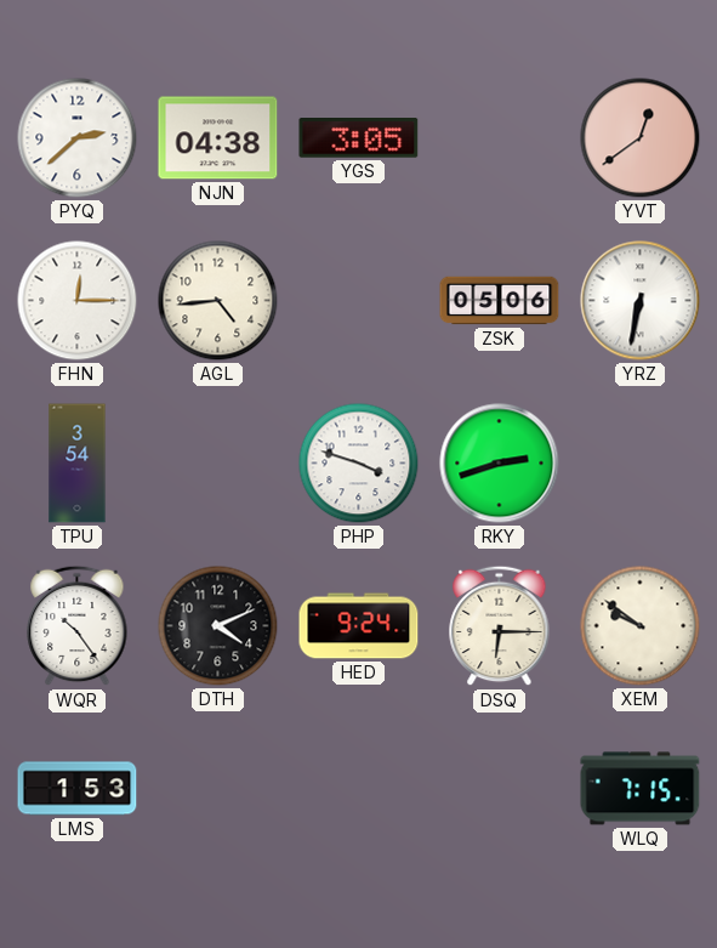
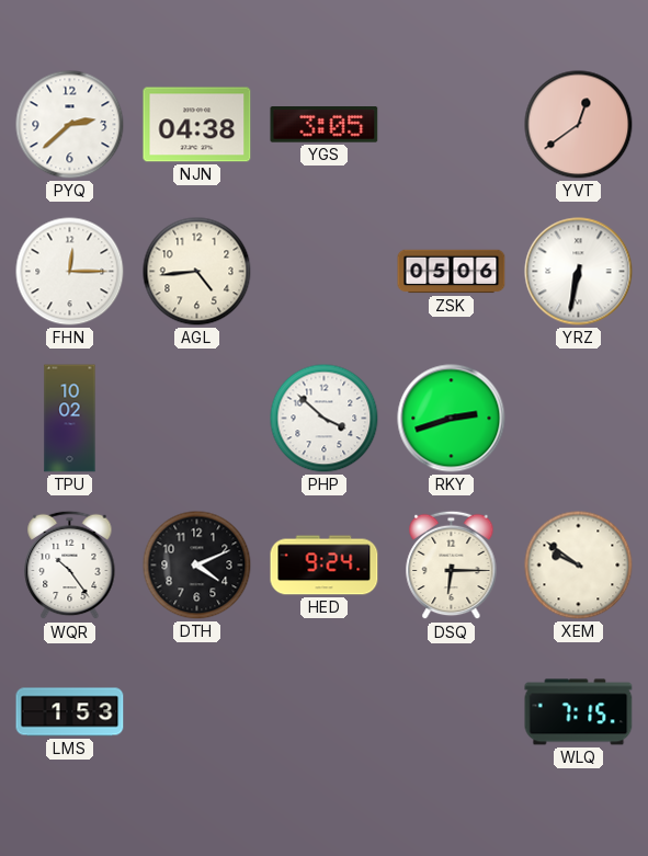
TPU: 3:54 -> 10:02 (70, 419)
PHP: 3:48 -> 3:52 (325, 419)
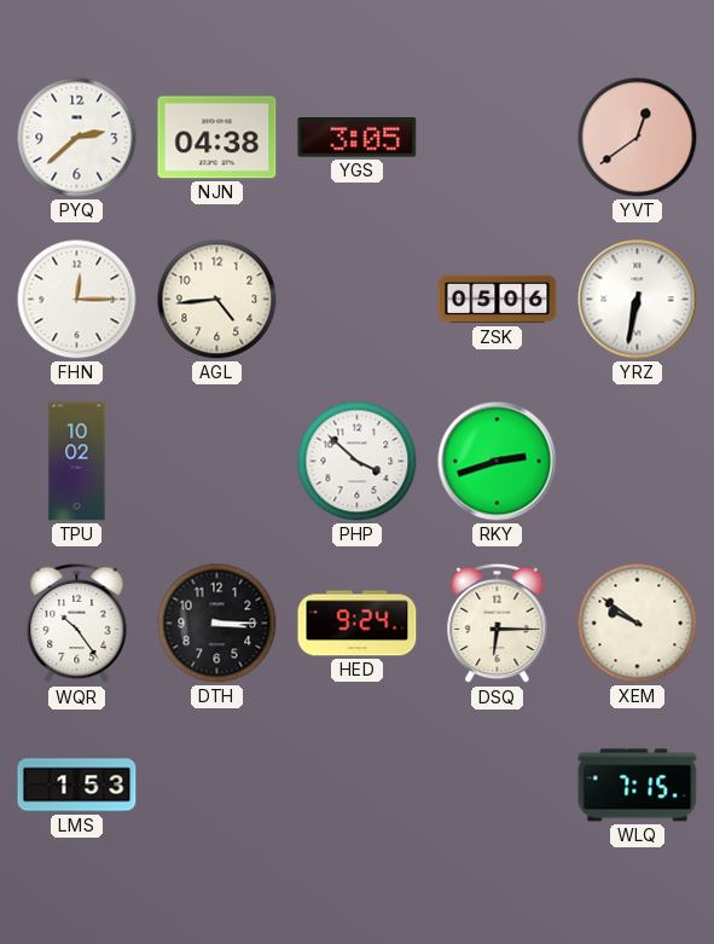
DTH: 4:11 -> 3:15 (217, 624)
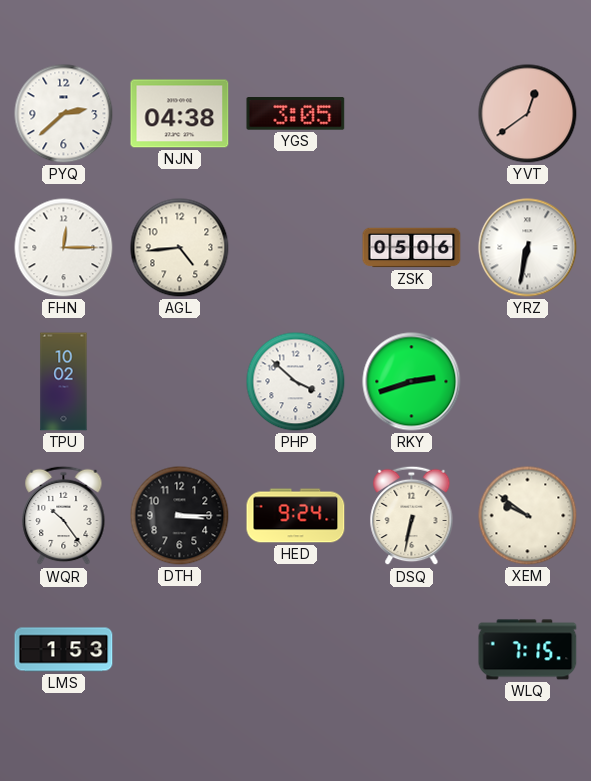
DSQ: 6:15 -> 6:32 (412, 516)
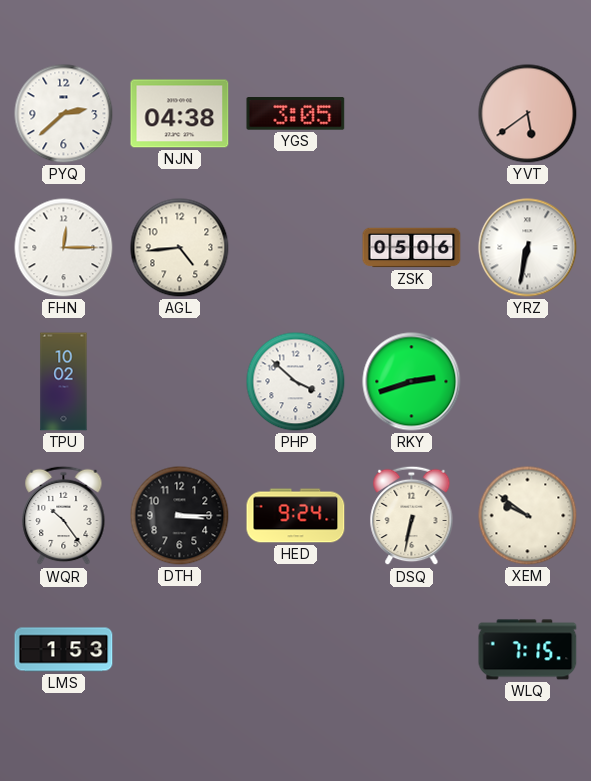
YVT: 12:39 -> 5:39 (528, 114)
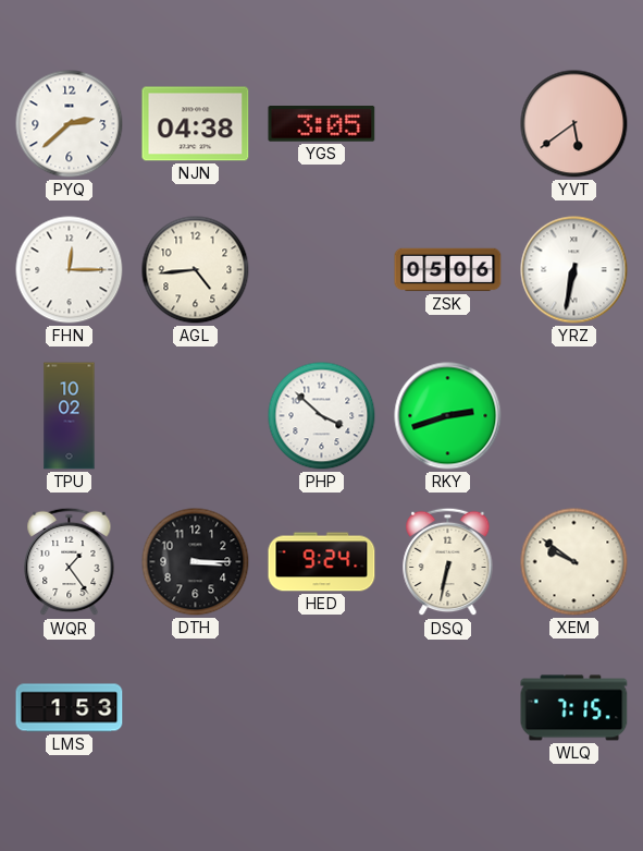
WQR: 10:24 -> 1:24 (70, 562)
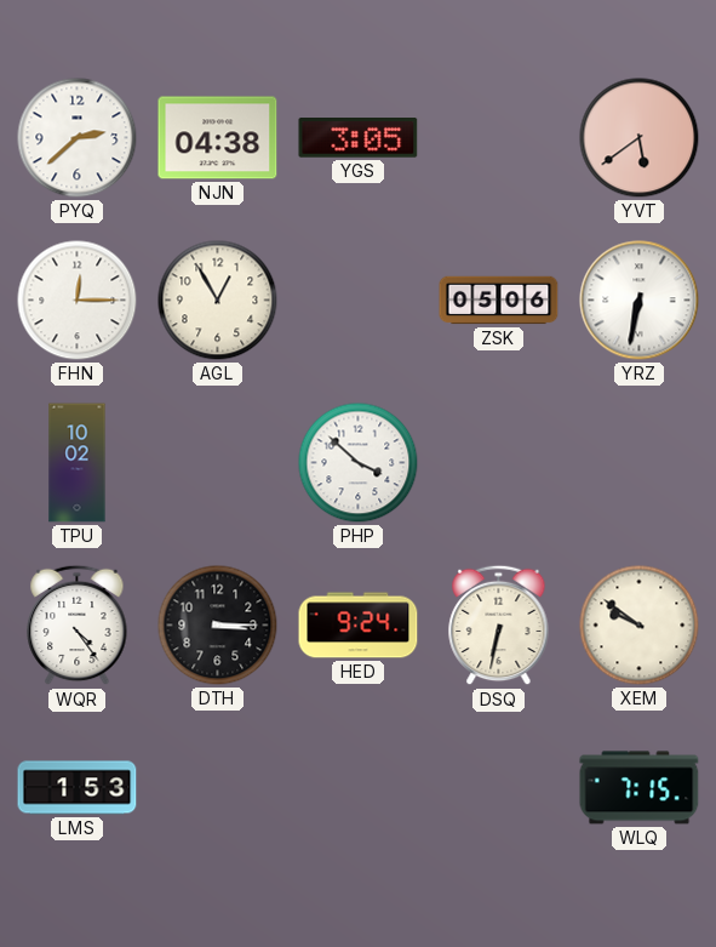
AGL: 4:44 -> 12:55 (218, 301)
RKY: 2:42 -> none (448, 416)
WQR: 1:24 -> 4:24 (78, 626)
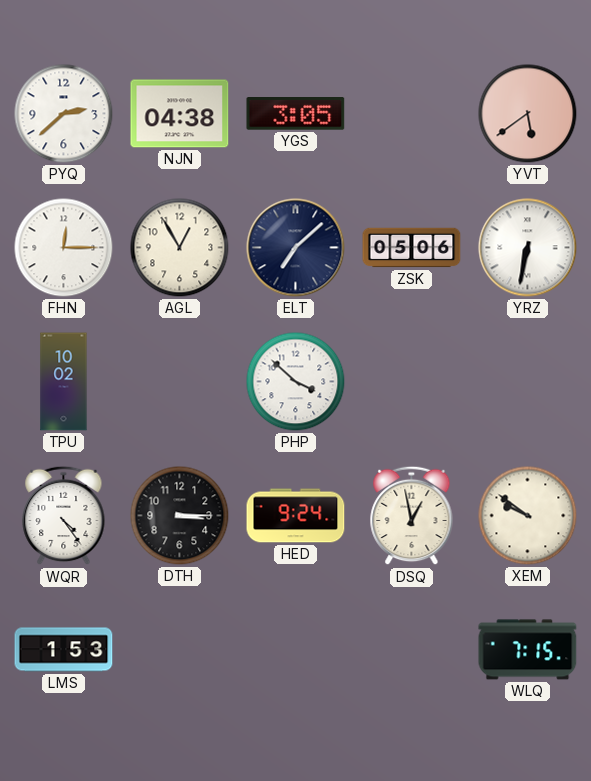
ELT: none -> 7:08 (296, 248)
DSQ: 6:32 -> 12:58 (412, 516)
